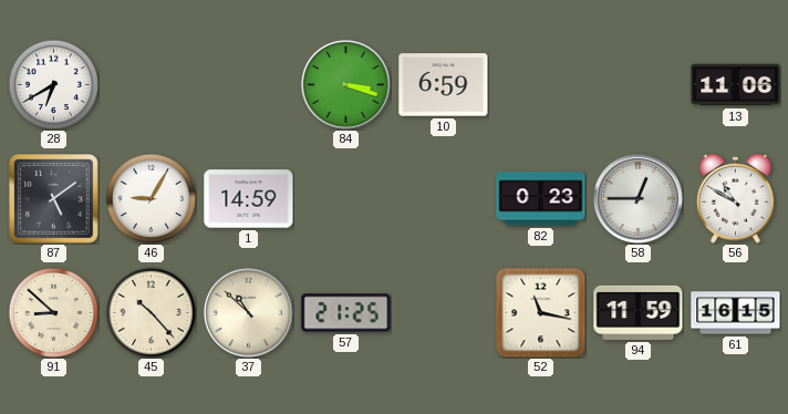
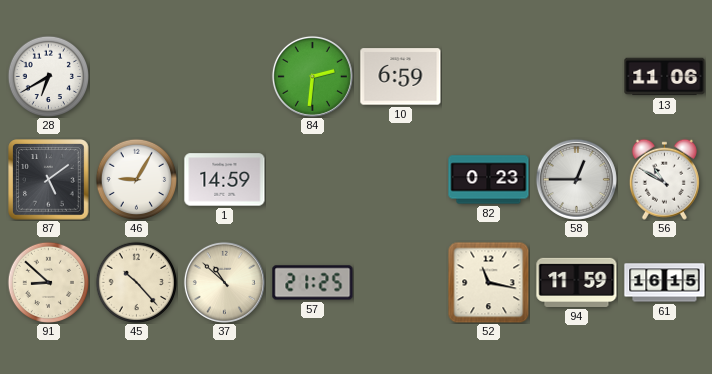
84: 3:18 -> 2:31 (312, 76)
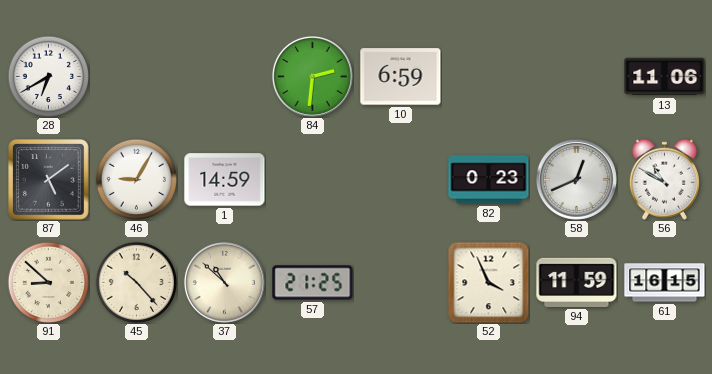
58: 12:45 -> 12:41 (576, 179)
52: 11:17 -> 3:56 (488, 282)
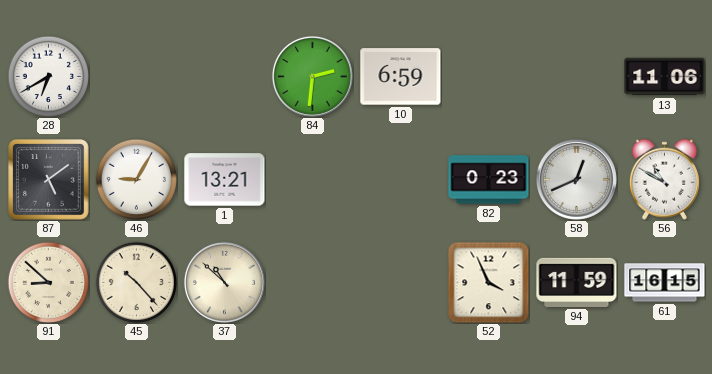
1: 14:59 -> 13:21 (225, 180)
57: 21:25 -> none (313, 283)
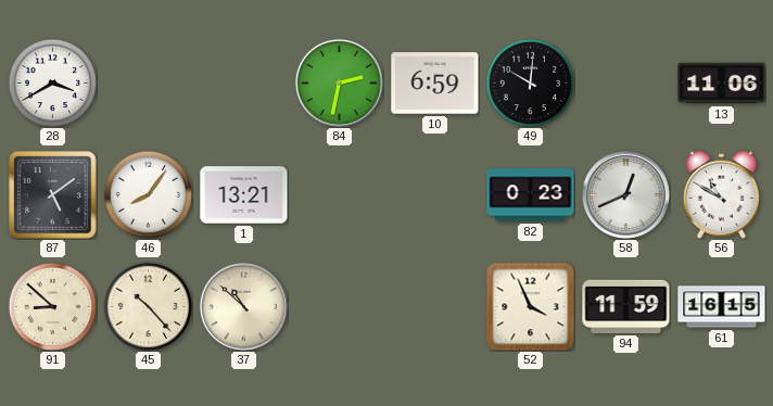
28: 6:40 -> 3:40 (52, 83)
84: 2:31 -> 2:32 (339, 83)
49: none -> 10:01 (530, 83)
46: 9:05 -> 8:06 (148, 194)
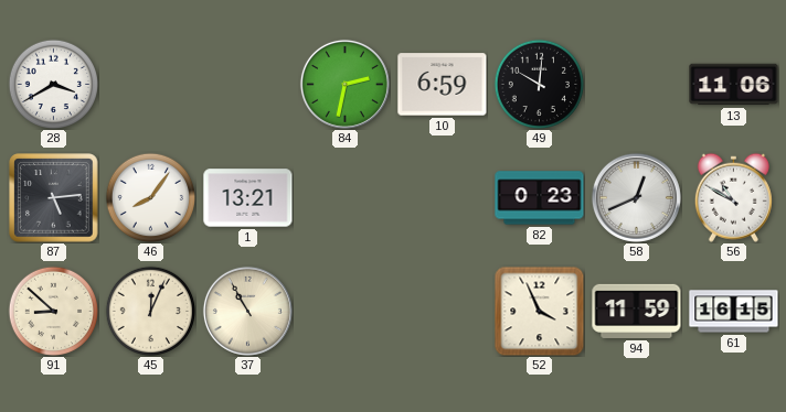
87: 5:09 -> 5:14 (54, 198)
45: 10:23 -> 12:04 (150, 311)
37: 10:52 -> 10:55 (247, 311)
